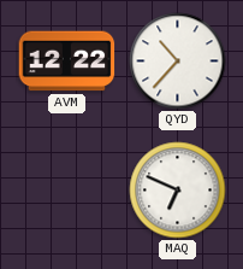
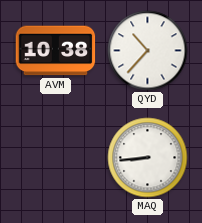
AVM: 12:22 -> 10:38 (56, 51)
MAQ: 6:49 -> 8:44 (148, 158)
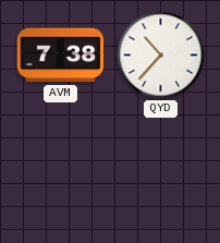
AVM: 10:38 -> 7:38 (61, 56)
MAQ: 8:44 -> none (148, 158)
